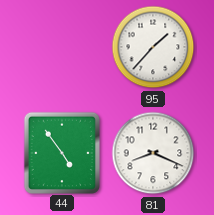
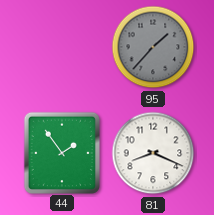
95 dial: white -> grey (153, 47)
44: 4:54 -> 1:54 (62, 152)
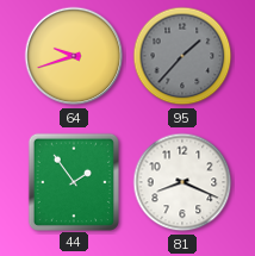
64: none -> 9:42 (74, 56)
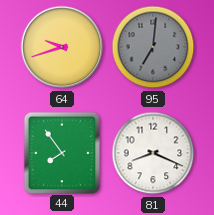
95: 1:37 -> 7:01 (153, 47)
44: 1:54 -> 7:54 (62, 152)
